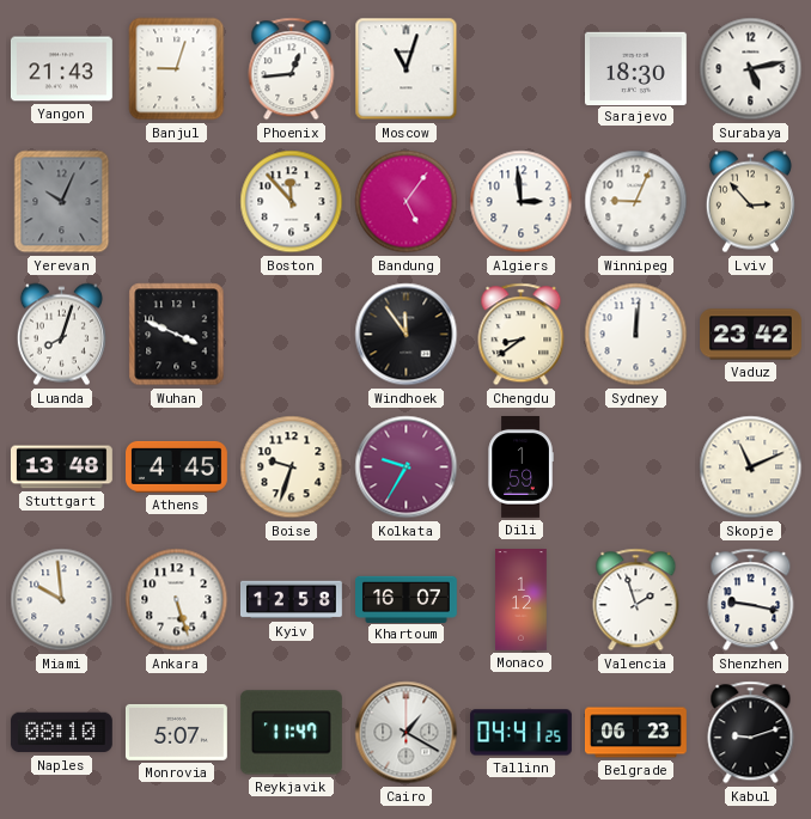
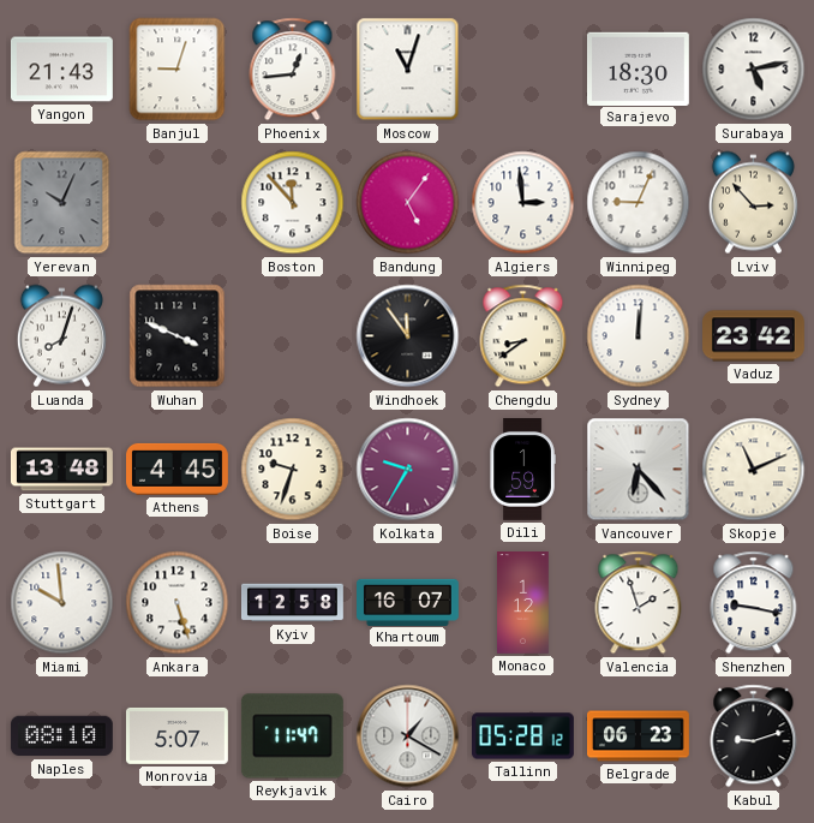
Vancouver: none -> 6:23 (639, 470)
Tallinn: 04:41 -> 05:28 (523, 736)
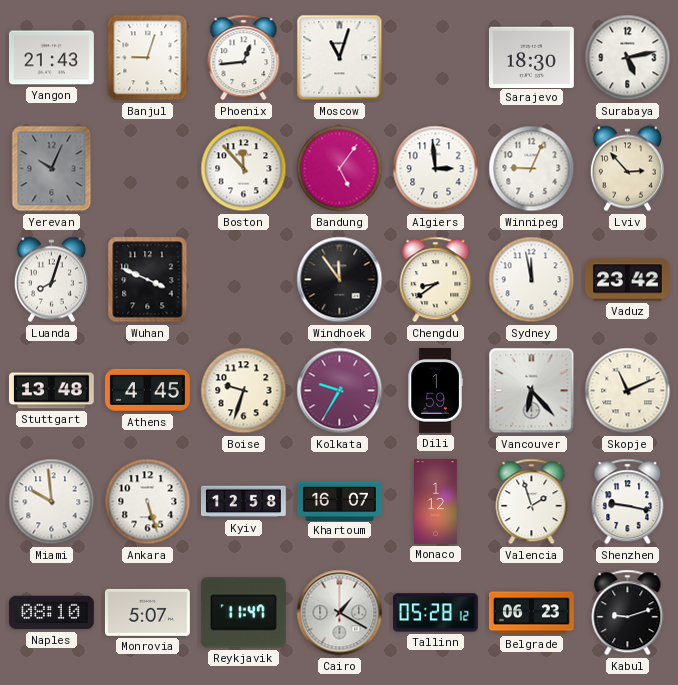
Sydney: 12:01 -> 11:58 (532, 280)
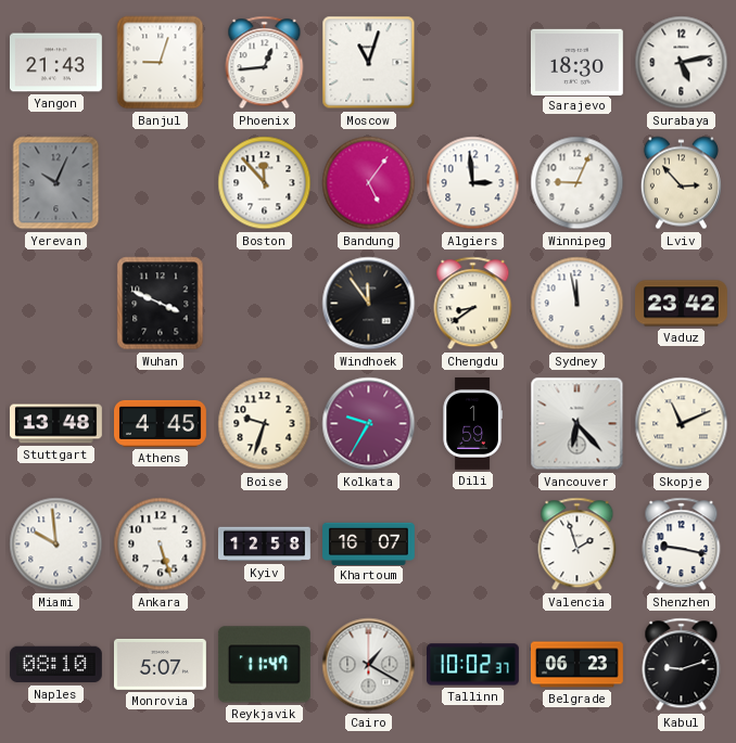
Luanda: 8:03 -> none (51, 280)
Monaco: 1:12 -> none (436, 502)
Tallinn: 05:28 -> 10:02 (473, 665)
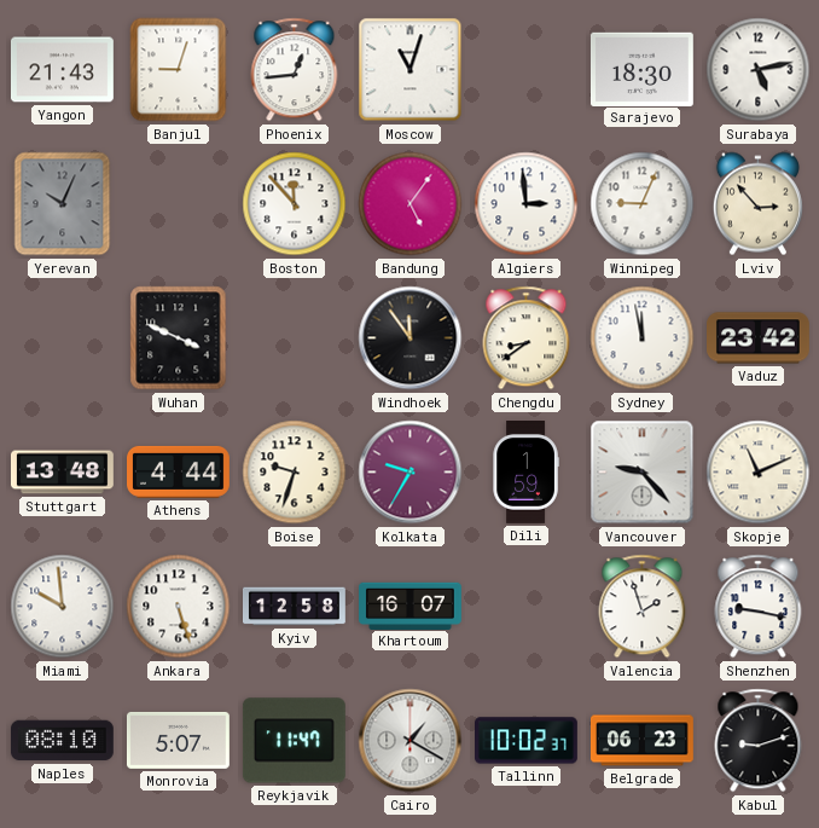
Athens: 4:45 -> 4:44 (179, 471)
Vancouver: 6:23 -> 9:23 (643, 473)
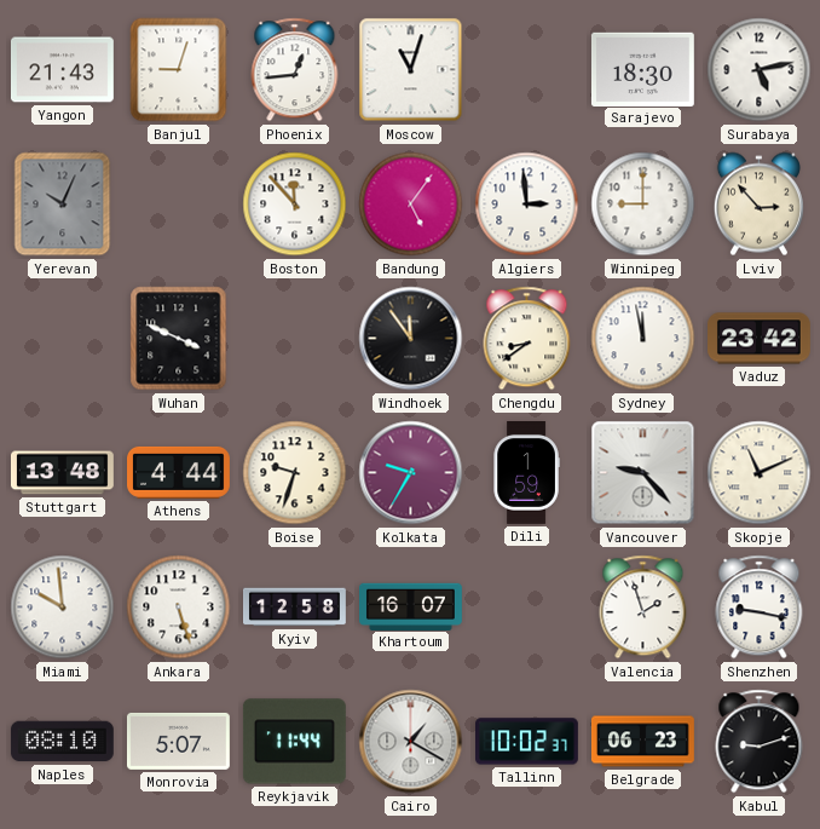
Winnipeg: 9:04 -> 9:00 (643, 205)
Reykjavik: 11:47 -> 11:44 (294, 742)
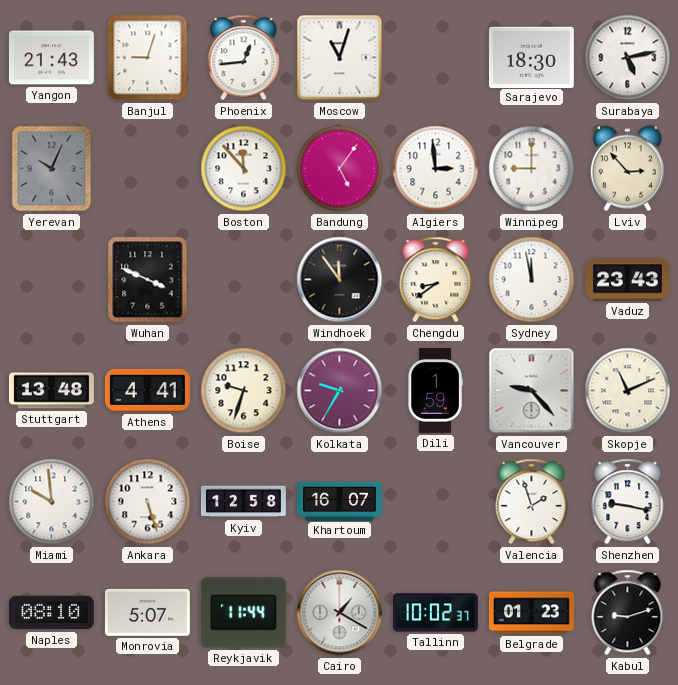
Vaduz: 23:42 -> 23:43 (628, 280)
Athens: 4:44 -> 4:41 (148, 390)
Belgrade: 06:23 -> 01:23 (532, 613)
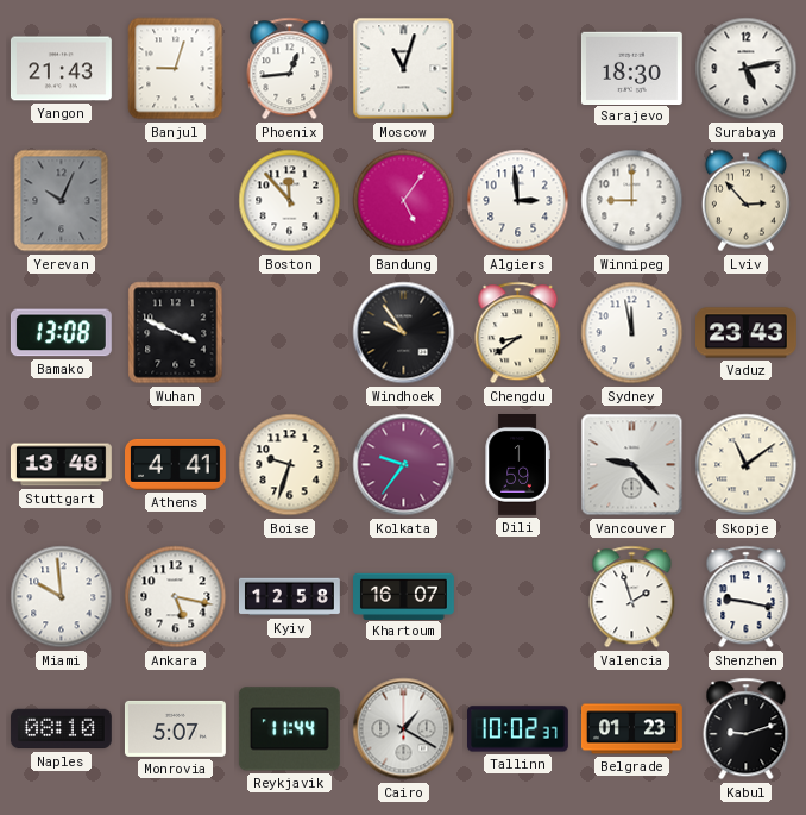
Bamako: none -> 13:08 (61, 333)
Windhoek: 11:54 -> 9:54 (404, 333)
Kolkata: 9:35 -> 9:36 (404, 465)
Skopje: 11:11 -> 11:09 (747, 465)
Ankara: 5:27 -> 5:17 (176, 597)
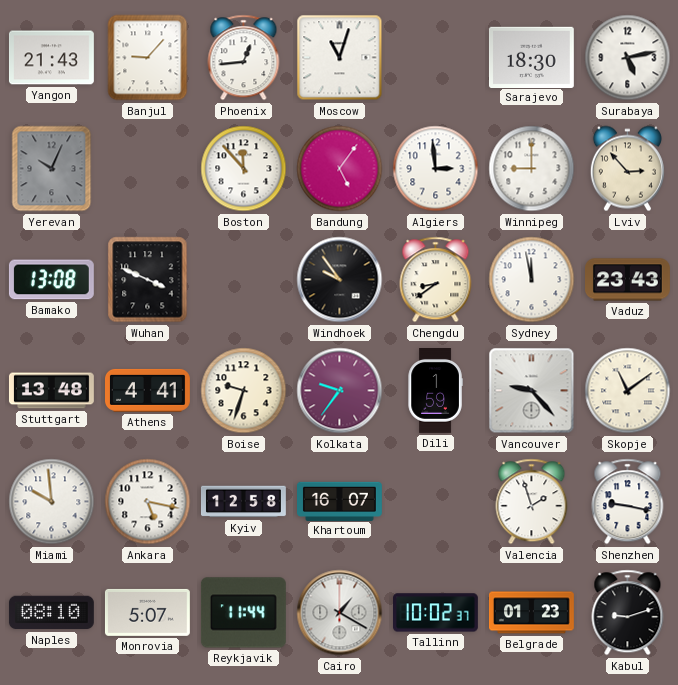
Banjul: 9:03 -> 9:07 (148, 58)
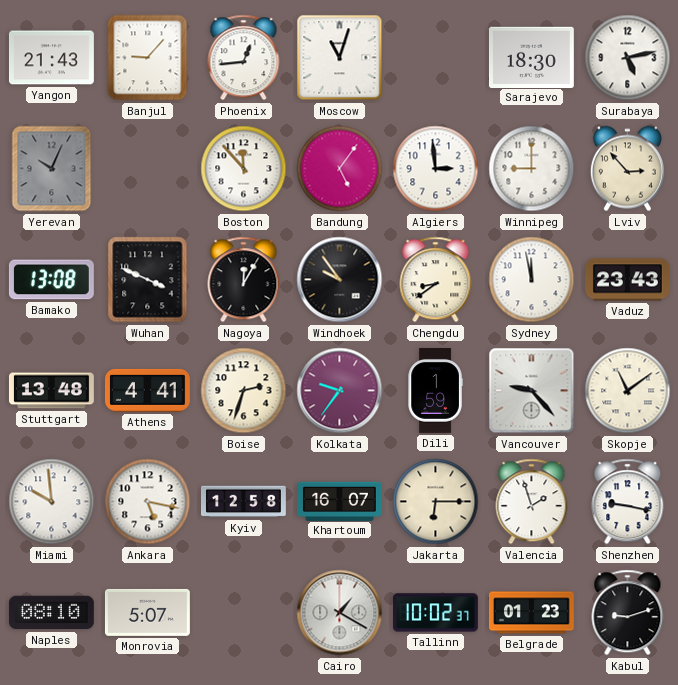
Nagoya: none -> 12:05 (244, 280)
Boise: 9:33 -> 2:33 (244, 391)
Jakarta: none -> 6:15 (436, 502)
Reykjavik: 11:44 -> none (243, 613)
